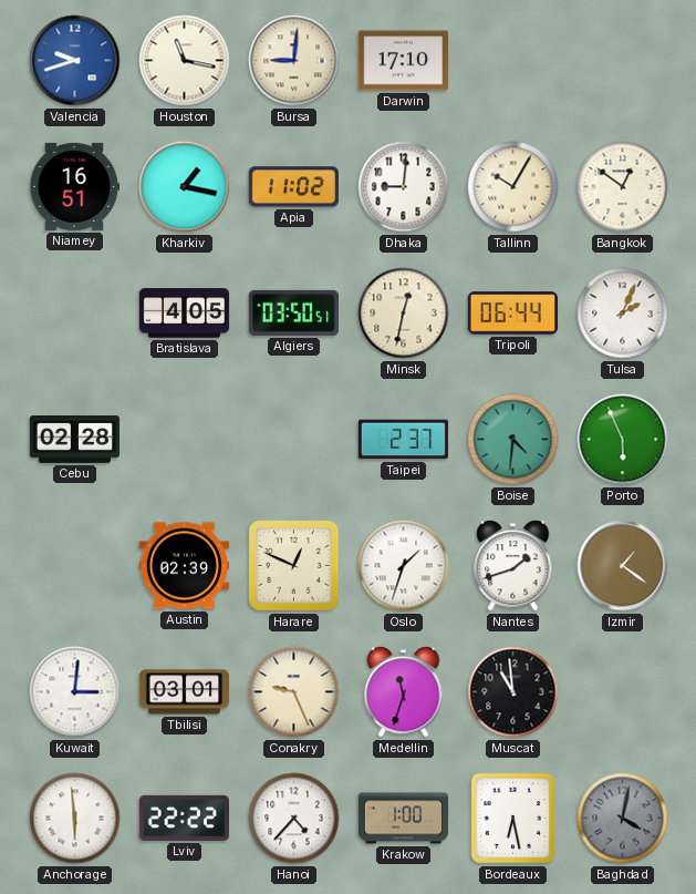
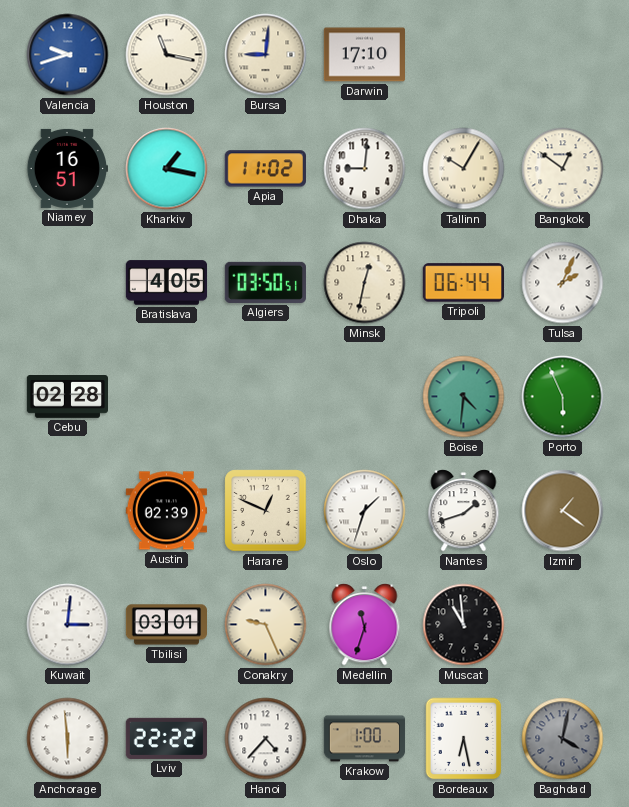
Taipei: 2:37 -> none (403, 440)
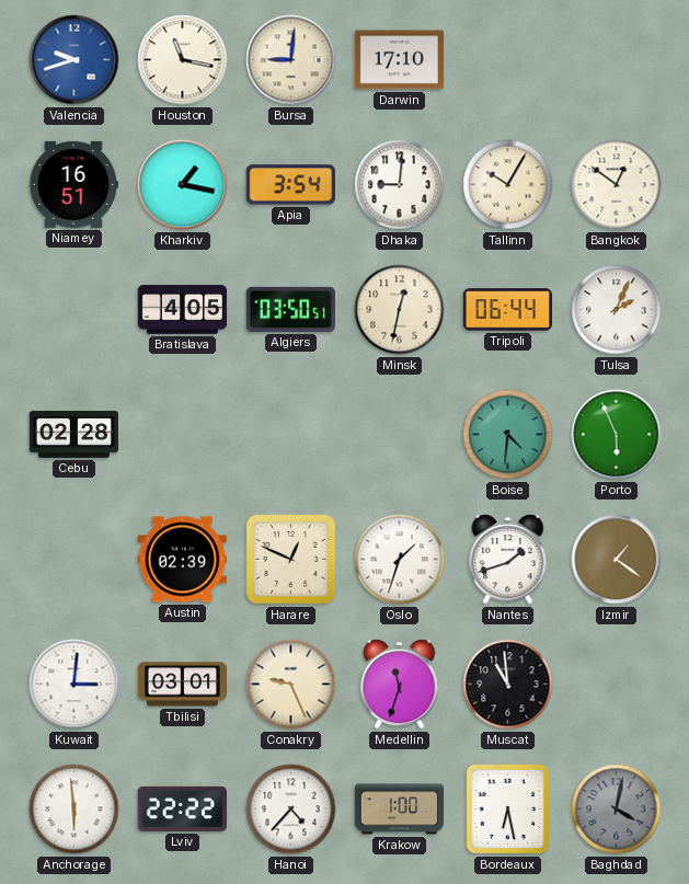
Apia: 11:02 -> 3:54 (290, 185)
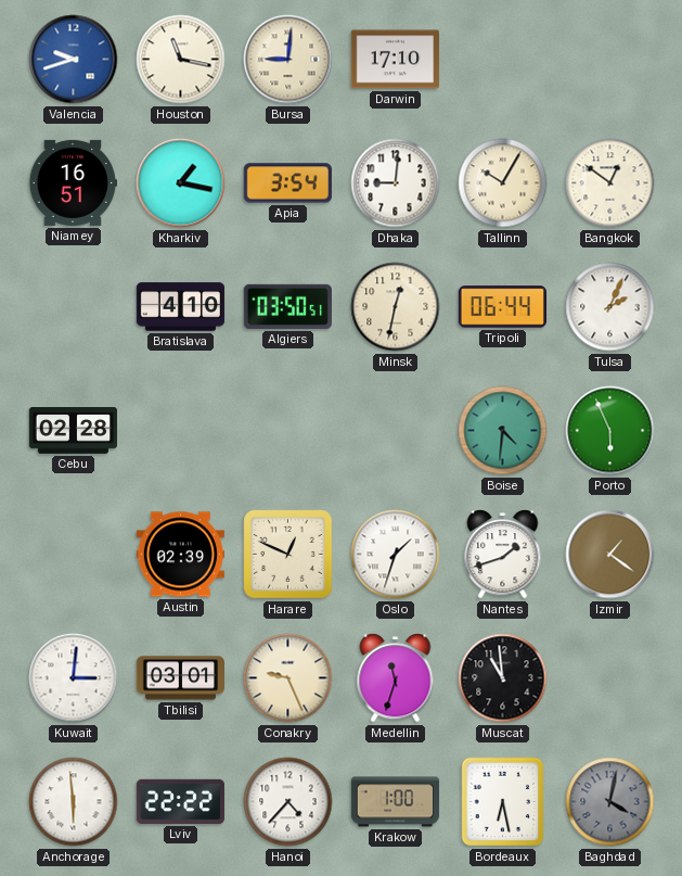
Bratislava: 4:05 -> 4:10 (181, 307)
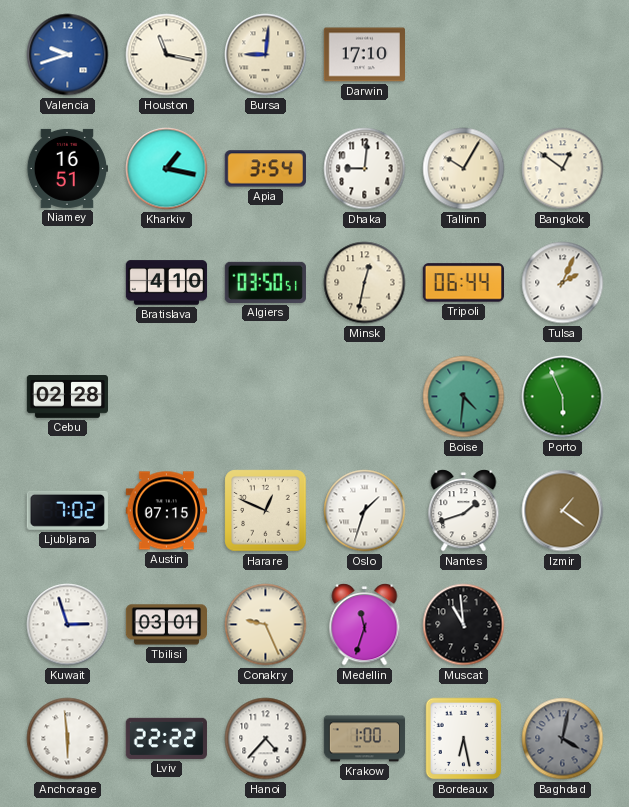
Ljubljana: none -> 7:02 (67, 510)
Austin: 02:39 -> 07:15 (166, 511)
Kuwait: 3:01 -> 2:57 (68, 625)
